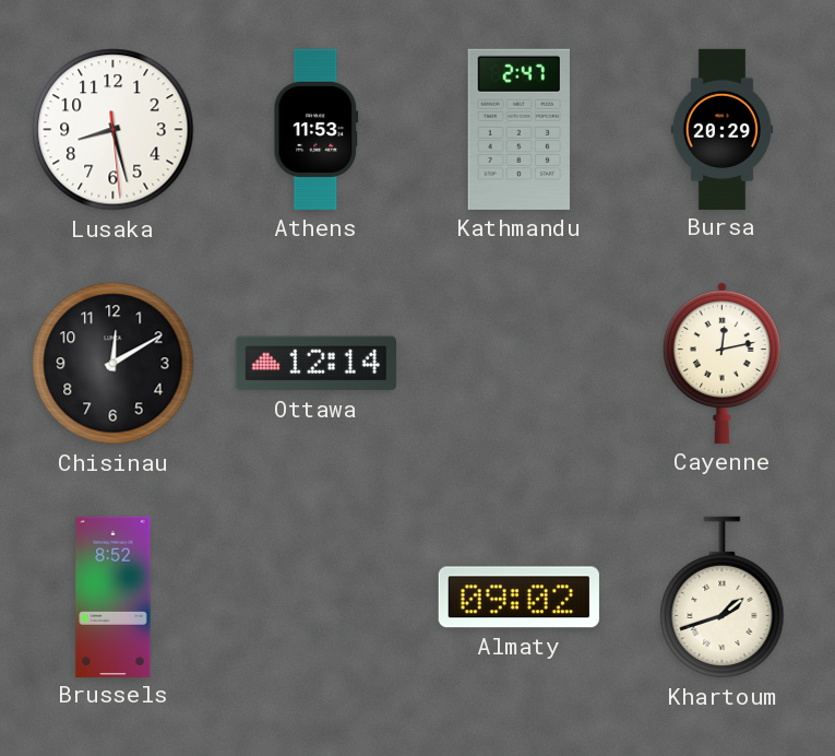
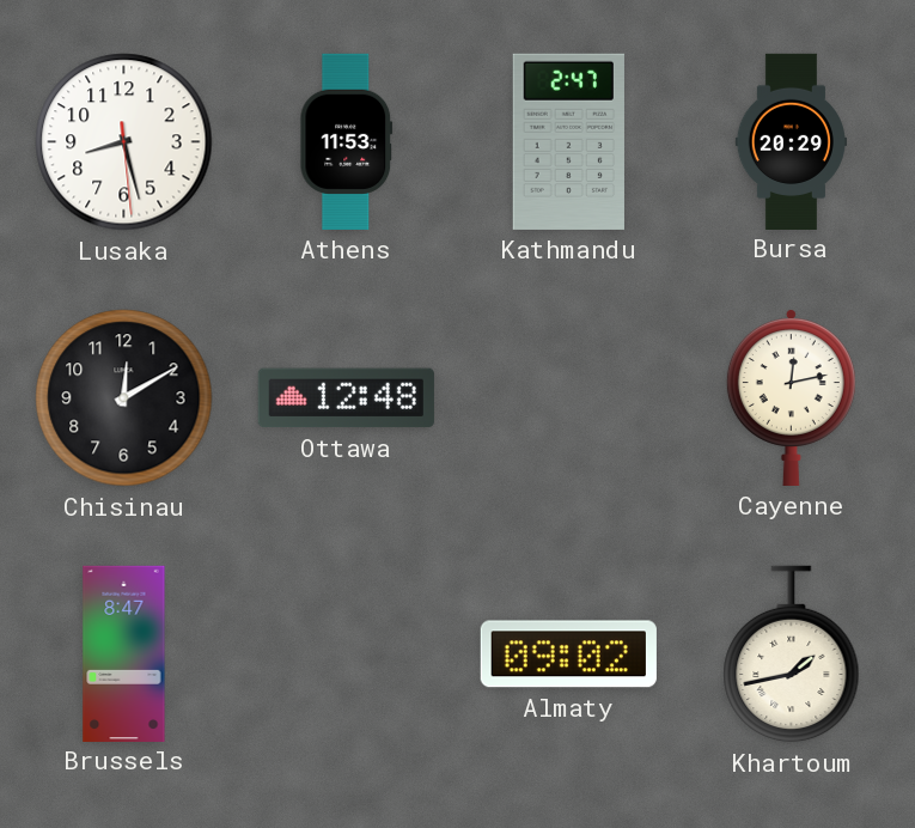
Ottawa: 12:14 -> 12:48 (346, 398)
Brussels: 8:52 -> 8:47 (124, 653)
Khartoum: 1:42 -> 1:43 (792, 655)
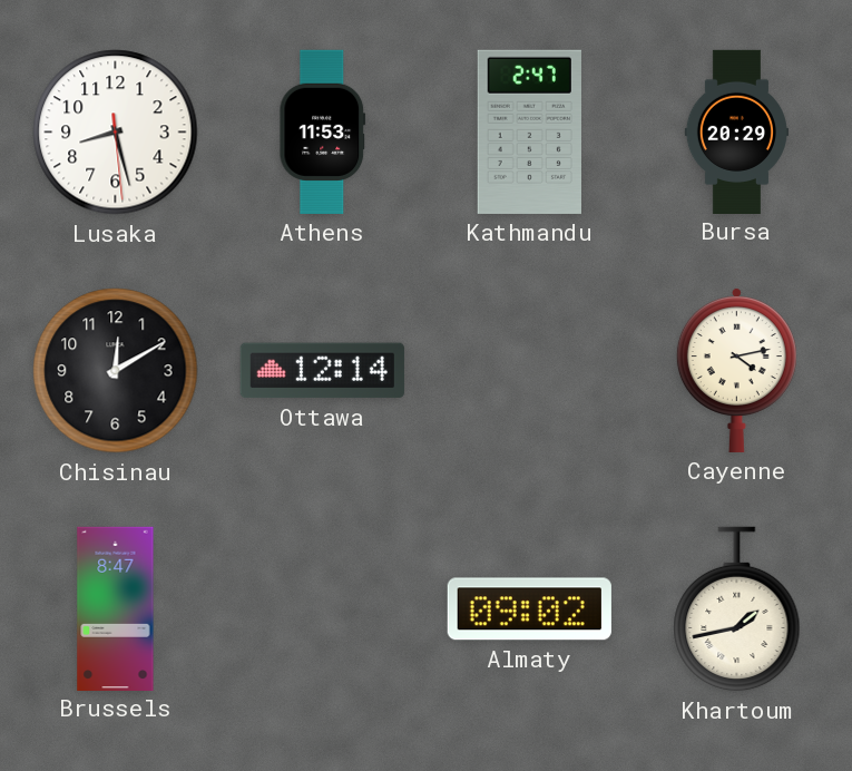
Ottawa: 12:48 -> 12:14 (322, 371)
Cayenne: 12:13 -> 4:13 (736, 371)
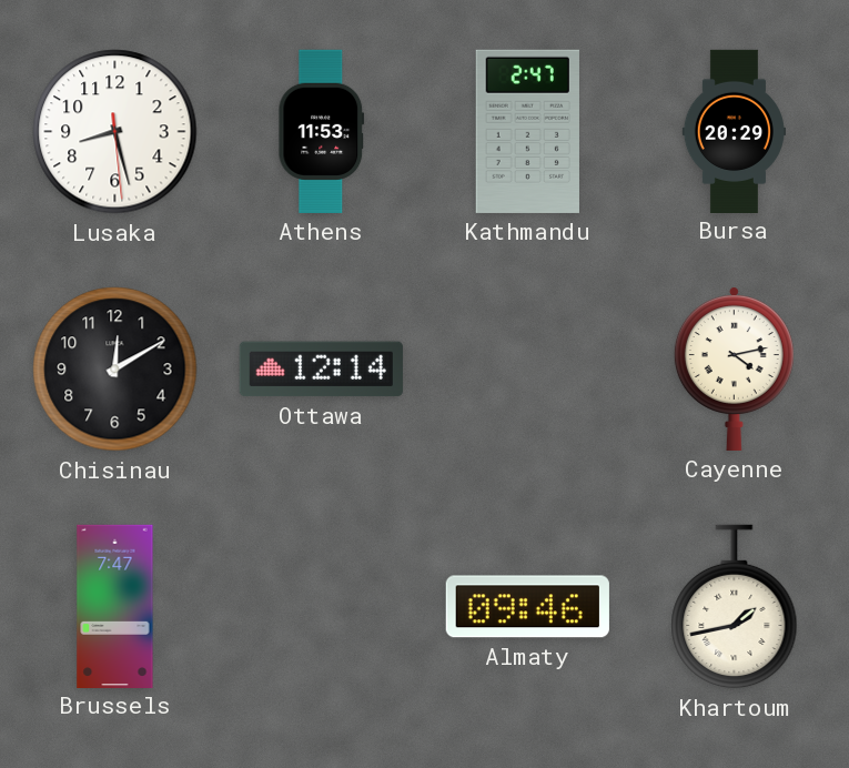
Brussels: 8:47 -> 7:47 (115, 606)
Almaty: 09:02 -> 09:46 (527, 607)
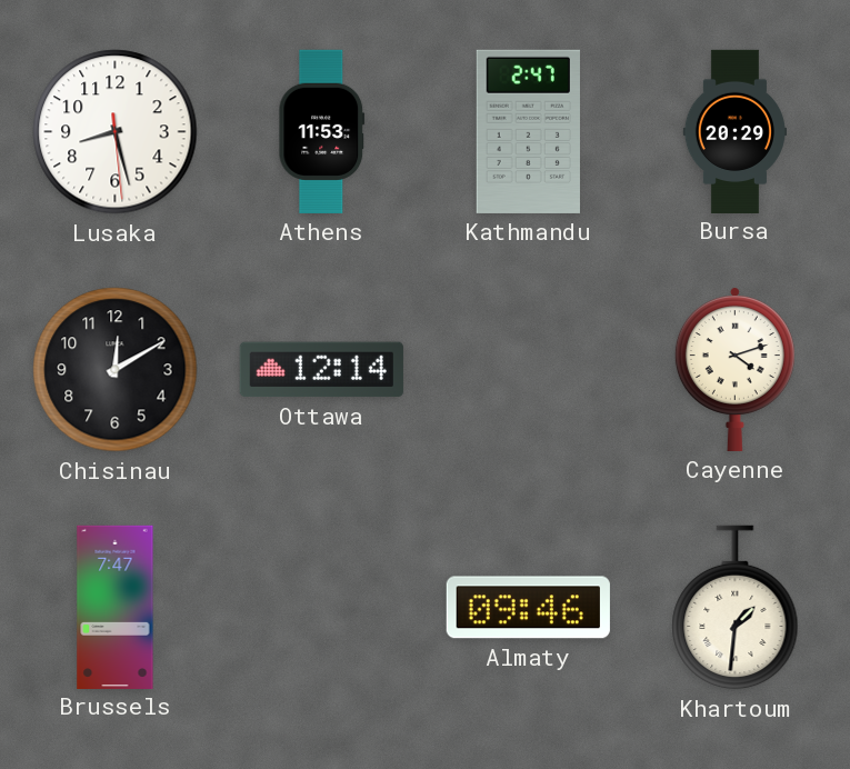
Cayenne: 4:13 -> 4:12 (734, 370)
Khartoum: 1:43 -> 1:31 (736, 608)
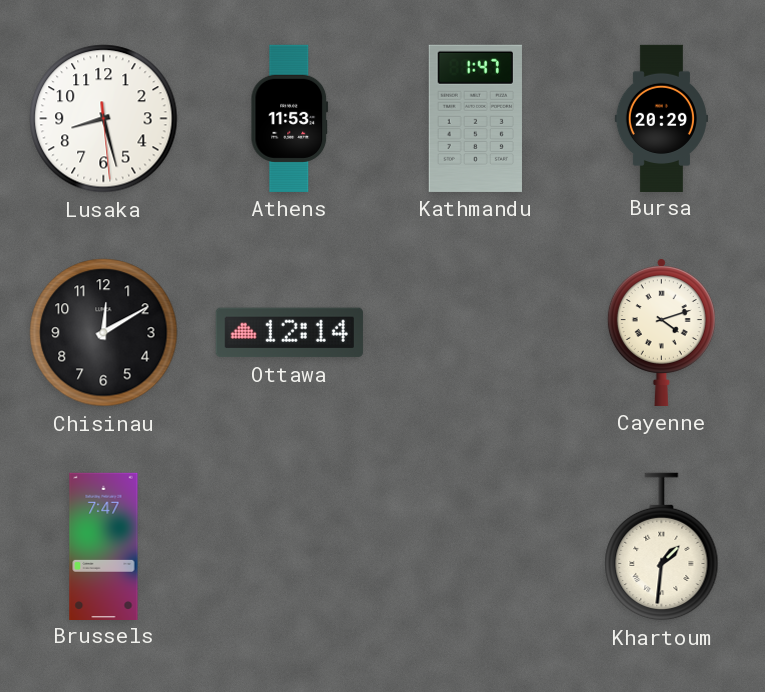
Kathmandu: 2:47 -> 1:47 (475, 118)
Almaty: 09:46 -> none (528, 608)
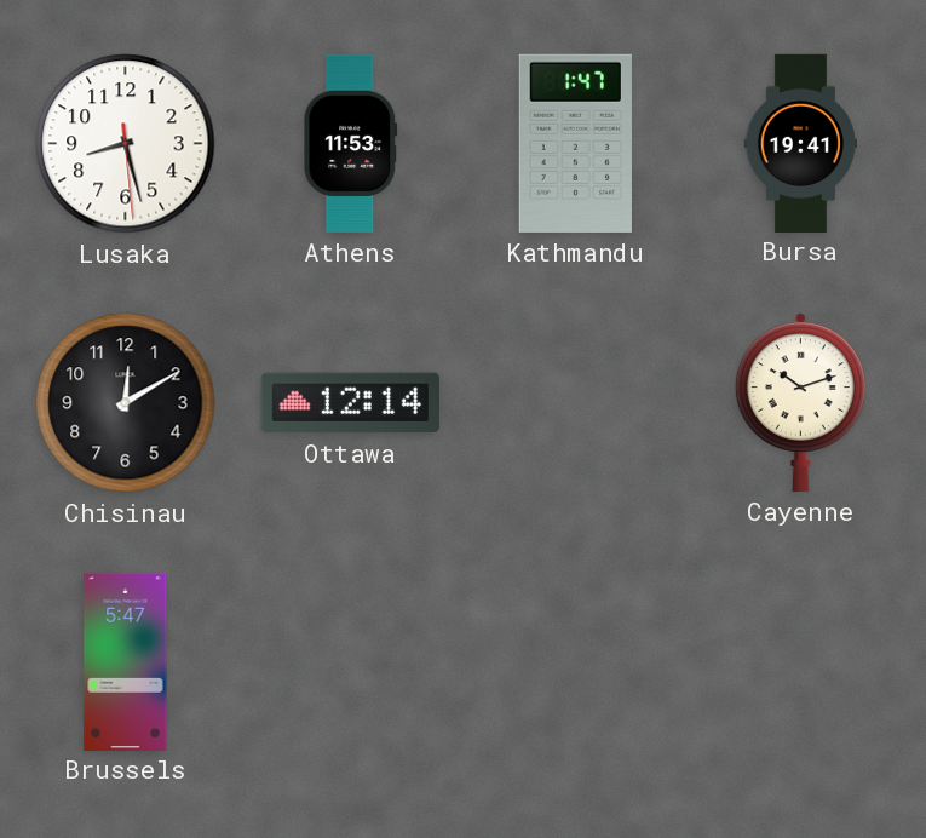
Bursa: 20:29 -> 19:41 (800, 143)
Cayenne: 4:12 -> 10:12 (800, 403)
Brussels: 7:47 -> 5:47 (126, 661)
Khartoum: 1:31 -> none (662, 547)
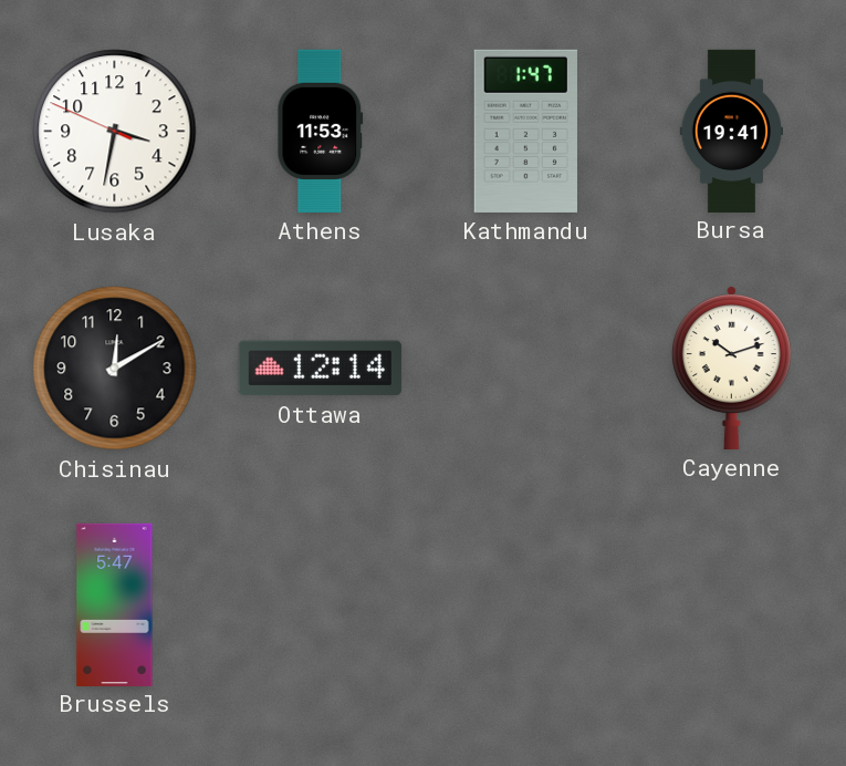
Lusaka: 8:27 -> 3:31 (115, 132)
